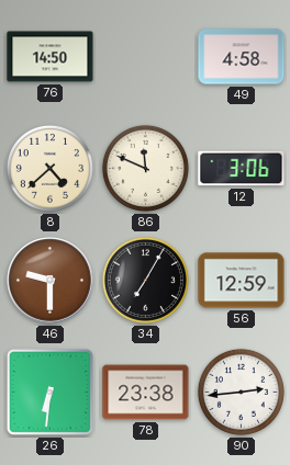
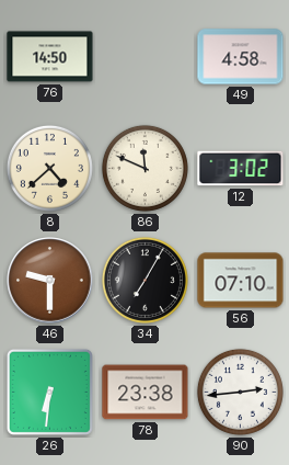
12: 3:06 -> 3:02 (241, 169)
56: 12:59 -> 07:10 (241, 281)
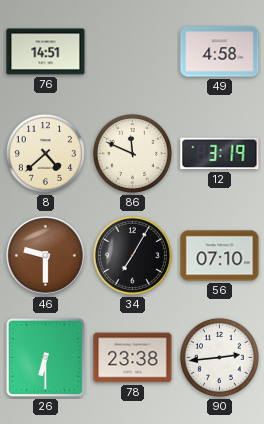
76: 14:50 -> 14:51 (46, 52)
12: 3:02 -> 3:19 (220, 154)
26: 6:31 -> 6:30 (45, 357)
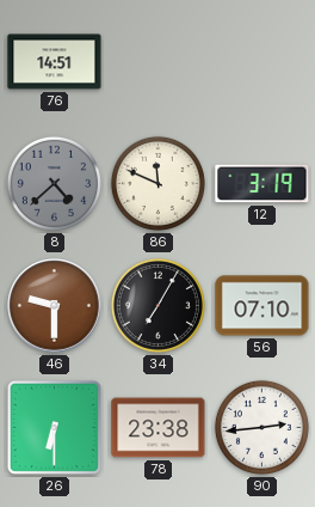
49: 4:58 -> none (220, 52)
8 dial: cream -> grey (54, 183)
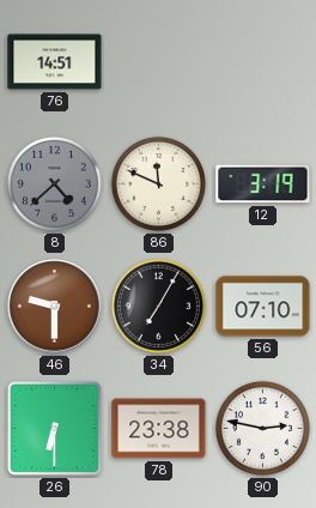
90: 2:44 -> 2:47 (262, 428)
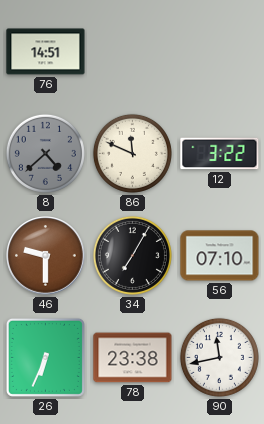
12: 3:19 -> 3:22 (220, 154)
26: 6:30 -> 6:34 (45, 357)
90: 2:47 -> 11:43 (219, 357)
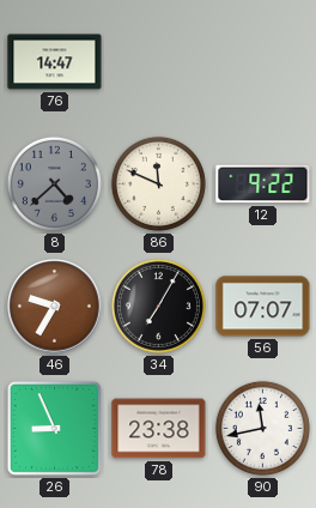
76: 14:51 -> 14:47 (55, 62)
12: 3:22 -> 9:22 (263, 185)
46: 9:30 -> 9:35 (55, 307)
56: 07:10 -> 07:07 (263, 307)
26: 6:34 -> 8:56 (54, 428)
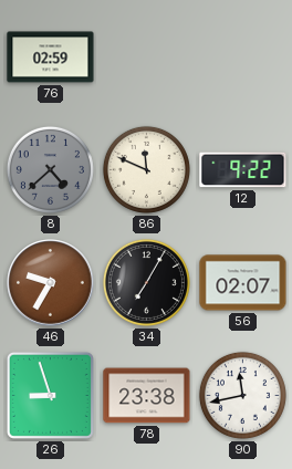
76: 14:47 -> 02:59 (51, 58)
56: 07:07 -> 02:07 (243, 283)
26: 8:56 -> 8:57 (50, 395)
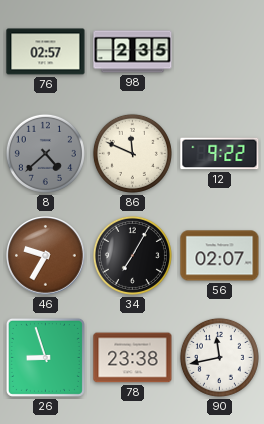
76: 02:59 -> 02:57 (46, 52)
98: none -> 2:35 (133, 52)
